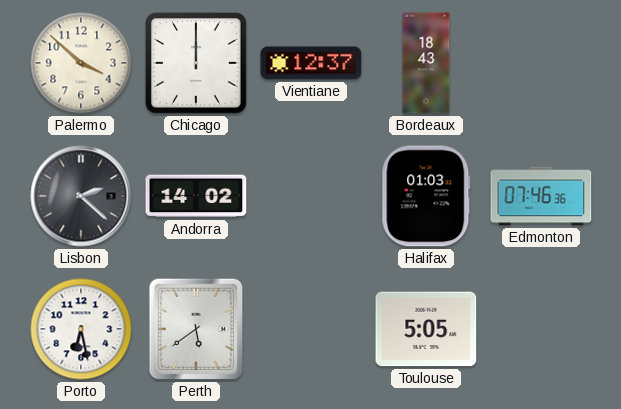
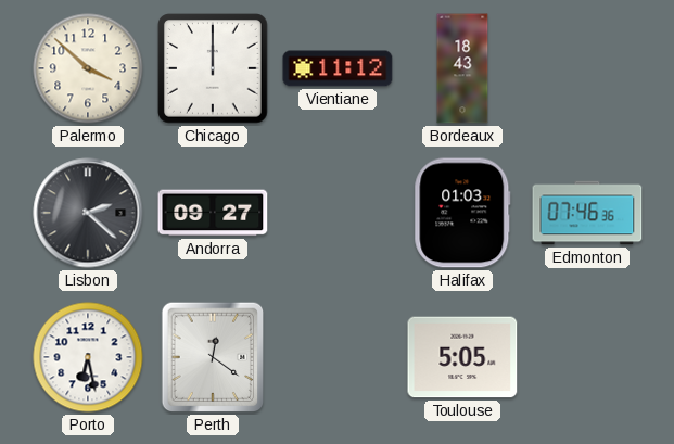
Vientiane: 12:37 -> 11:12 (338, 68)
Andorra: 14:02 -> 09:27 (213, 213)
Perth: 5:39 -> 12:21 (213, 357)
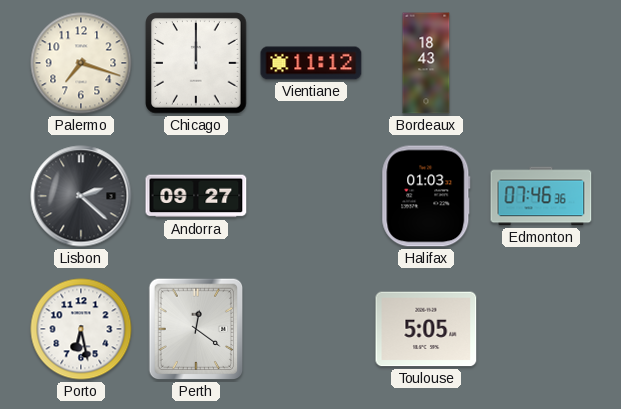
Palermo: 3:52 -> 7:18 (81, 63)
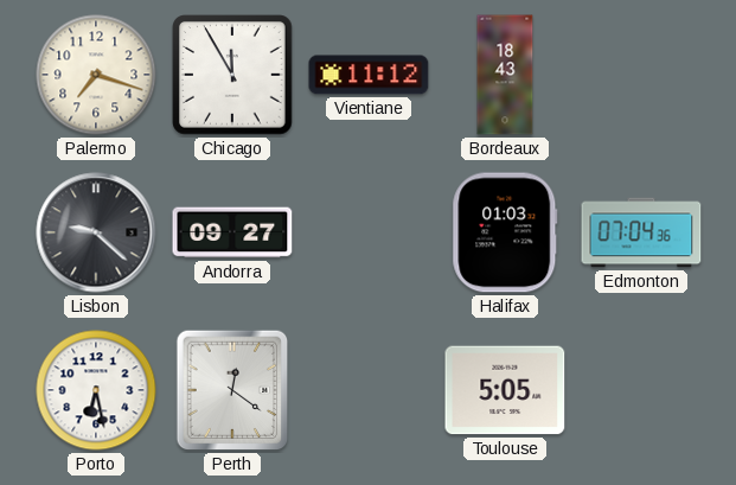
Chicago: 12:00 -> 11:55 (232, 75)
Lisbon: 2:22 -> 9:22 (96, 232)
Edmonton: 07:46 -> 07:04 (641, 232)
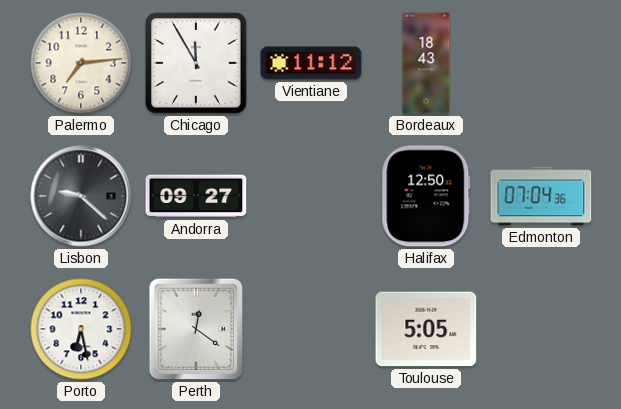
Palermo: 7:18 -> 7:14 (81, 63)
Halifax: 01:03 -> 12:50 (426, 196)
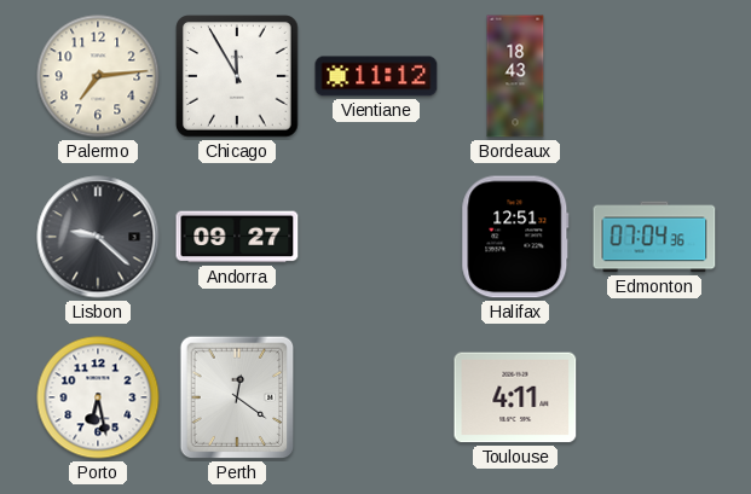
Halifax: 12:50 -> 12:51 (515, 237)
Toulouse: 5:05 -> 4:11 (515, 397)
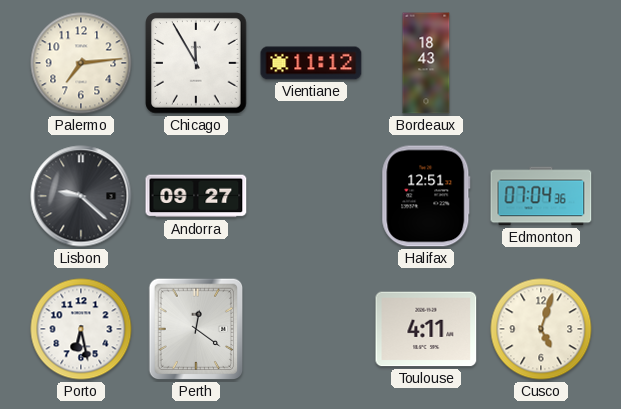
Cusco: none -> 5:03 (541, 329)
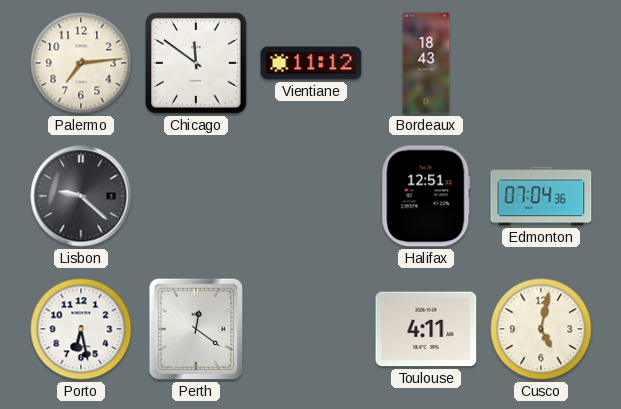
Chicago: 11:55 -> 11:51 (196, 63)
Andorra: 09:27 -> none (196, 196)
Cusco: 5:03 -> 5:02 (541, 329)
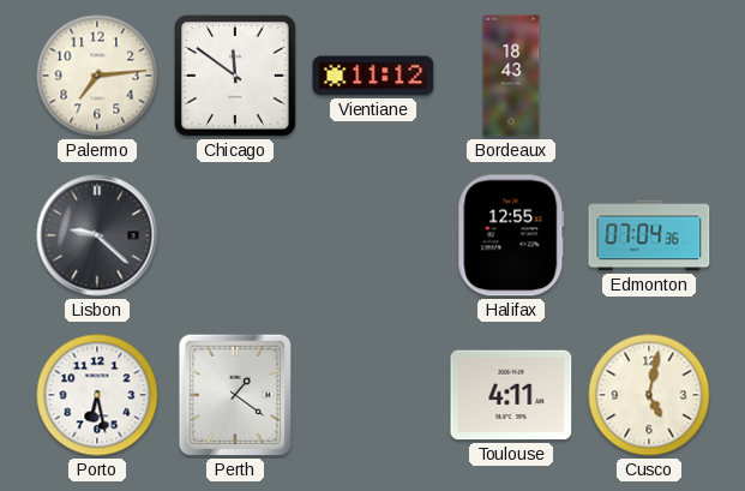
Halifax: 12:51 -> 12:55 (511, 235)
Perth: 12:21 -> 1:21 (235, 395)
